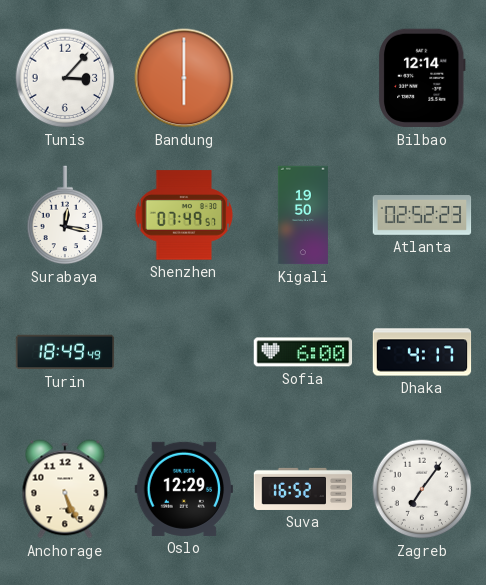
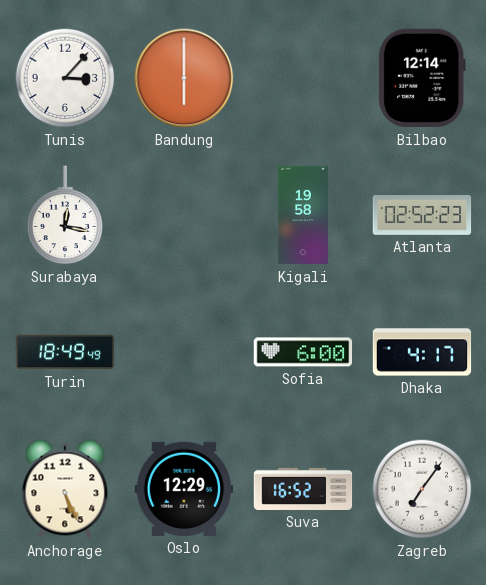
Shenzhen: 07:49 -> none (184, 215)
Kigali: 19:50 -> 19:58 (303, 215)
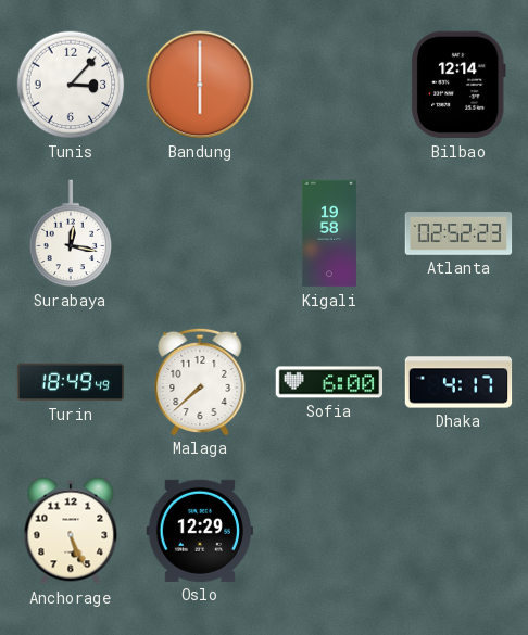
Malaga: none -> 7:38 (200, 381)
Suva: 16:52 -> none (303, 489)
Zagreb: 7:06 -> none (422, 489)
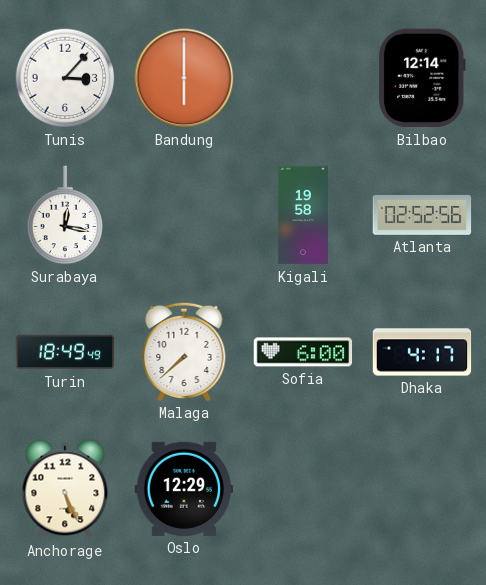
Atlanta: 02:52:23 -> 02:52:56 (422, 216)
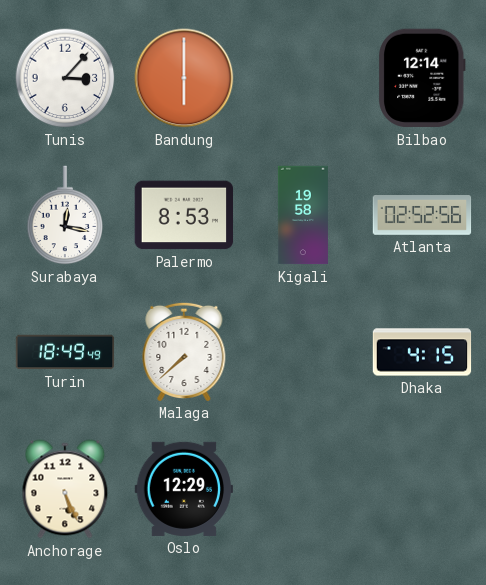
Palermo: none -> 8:53 (184, 215)
Sofia: 6:00 -> none (303, 352)
Dhaka: 4:17 -> 4:15 (422, 352)
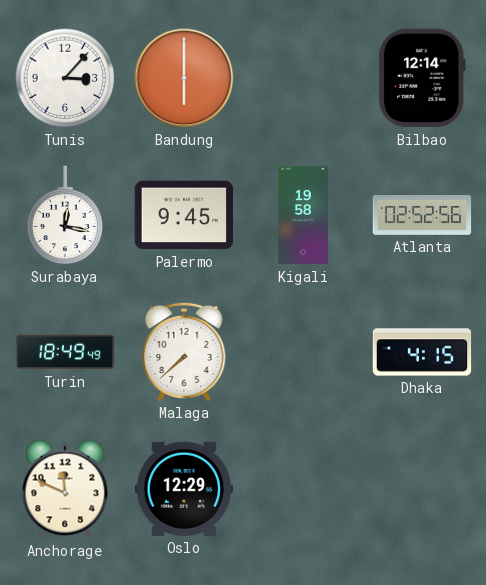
Palermo: 8:53 -> 9:45 (184, 215)
Anchorage: 5:26 -> 11:49 (65, 489)
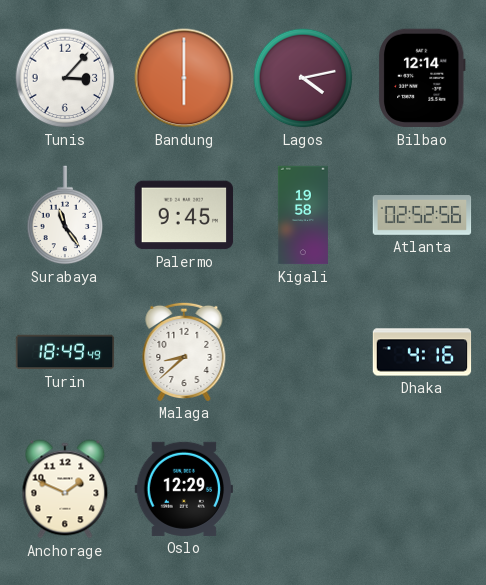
Lagos: none -> 4:13 (303, 78)
Surabaya: 12:17 -> 11:24 (65, 215)
Malaga: 7:38 -> 8:38 (184, 351)
Dhaka: 4:15 -> 4:16 (422, 352)
Anchorage: 11:49 -> 1:49 (65, 489)
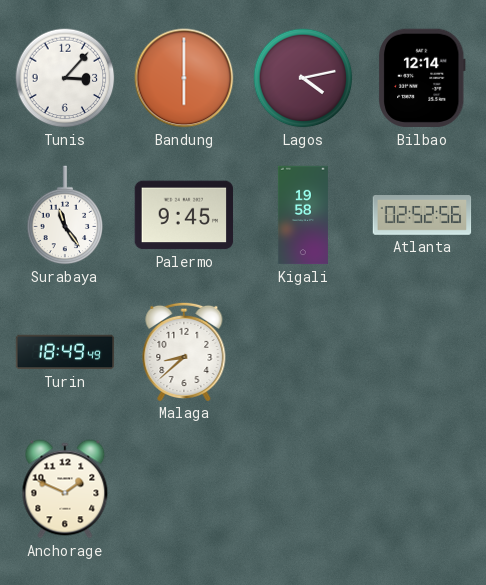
Dhaka: 4:16 -> none (422, 352)
Oslo: 12:29 -> none (184, 489)
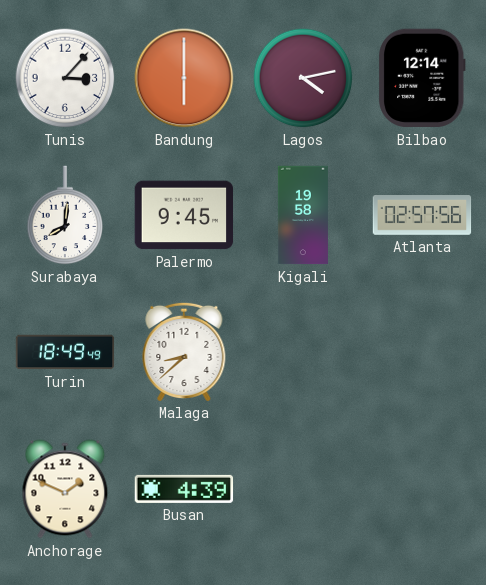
Surabaya: 11:24 -> 8:01 (65, 215)
Atlanta: 02:52 -> 02:57 (422, 216)
Busan: none -> 4:39 (184, 489)
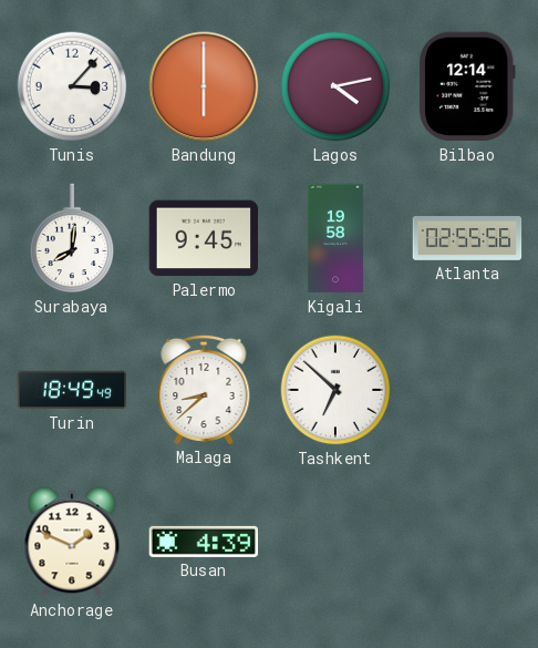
Atlanta: 02:57 -> 02:55 (467, 239)
Tashkent: none -> 6:52 (335, 390)
